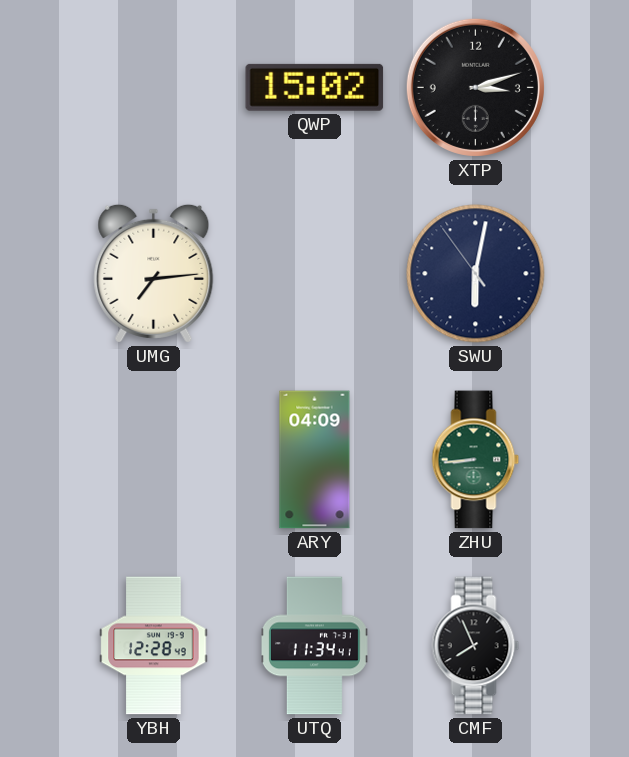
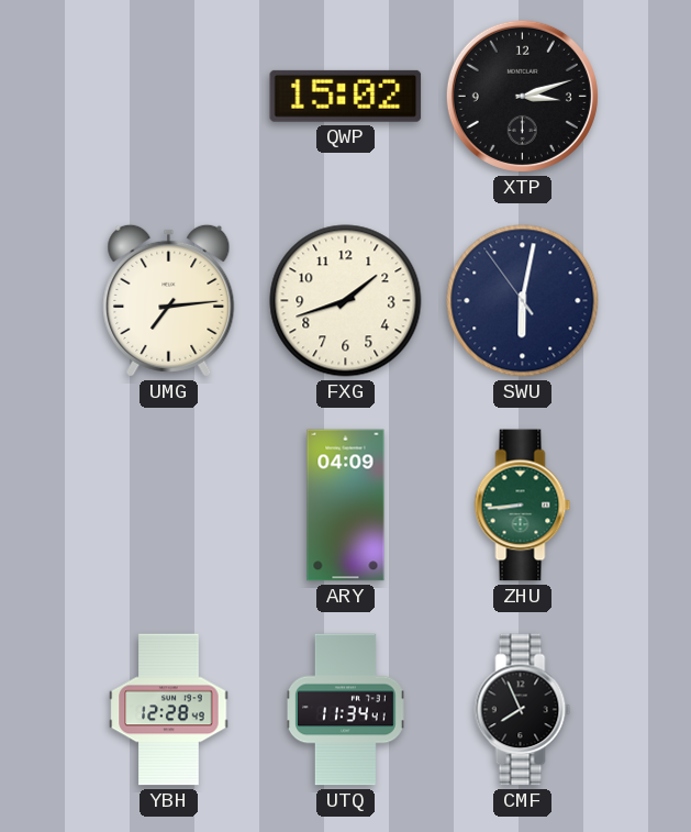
FXG: none -> 1:42 (346, 301)
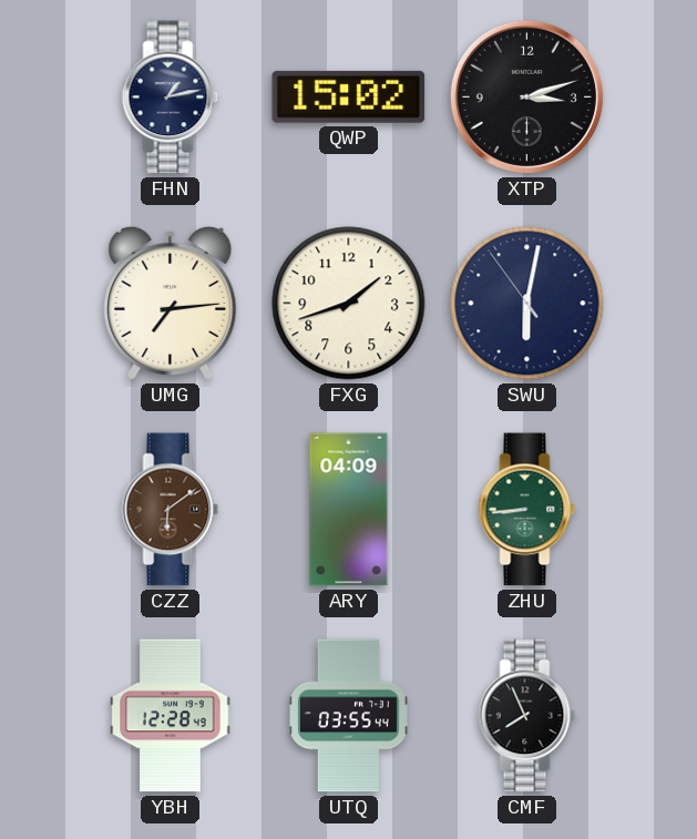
FHN: none -> 1:13 (171, 98)
CZZ: none -> 6:09 (171, 510)
UTQ: 11:34 -> 03:55 (349, 716)
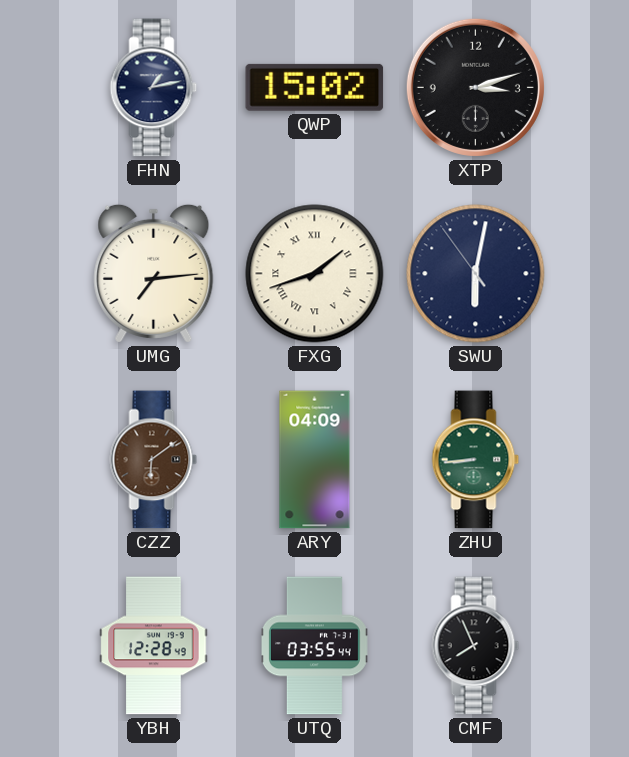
FXG numerals: Arabic -> Roman (315, 274)
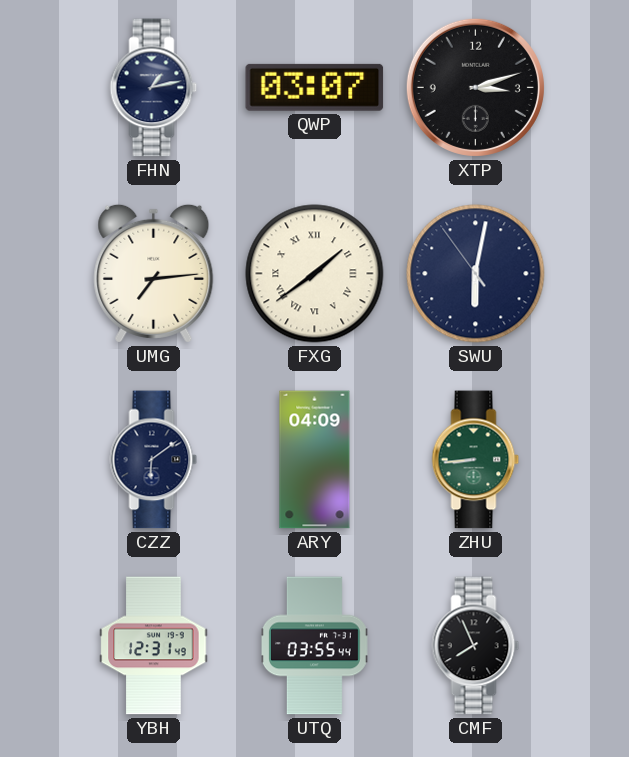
QWP: 15:02 -> 03:07 (315, 87)
FXG: 1:42 -> 1:39 (315, 274)
CZZ dial: brown -> navy (154, 460)
YBH: 12:28 -> 12:31 (154, 646)
